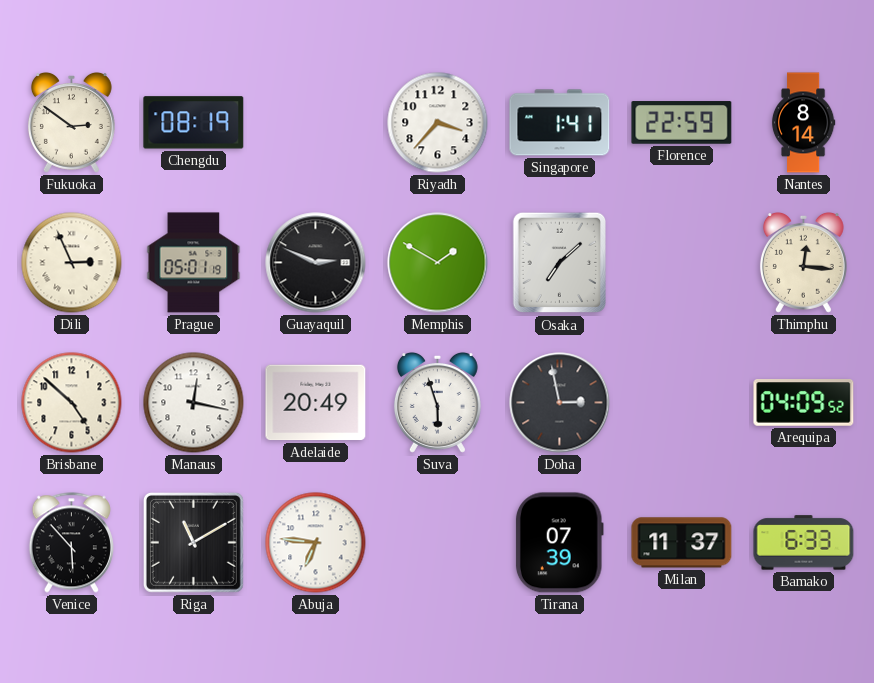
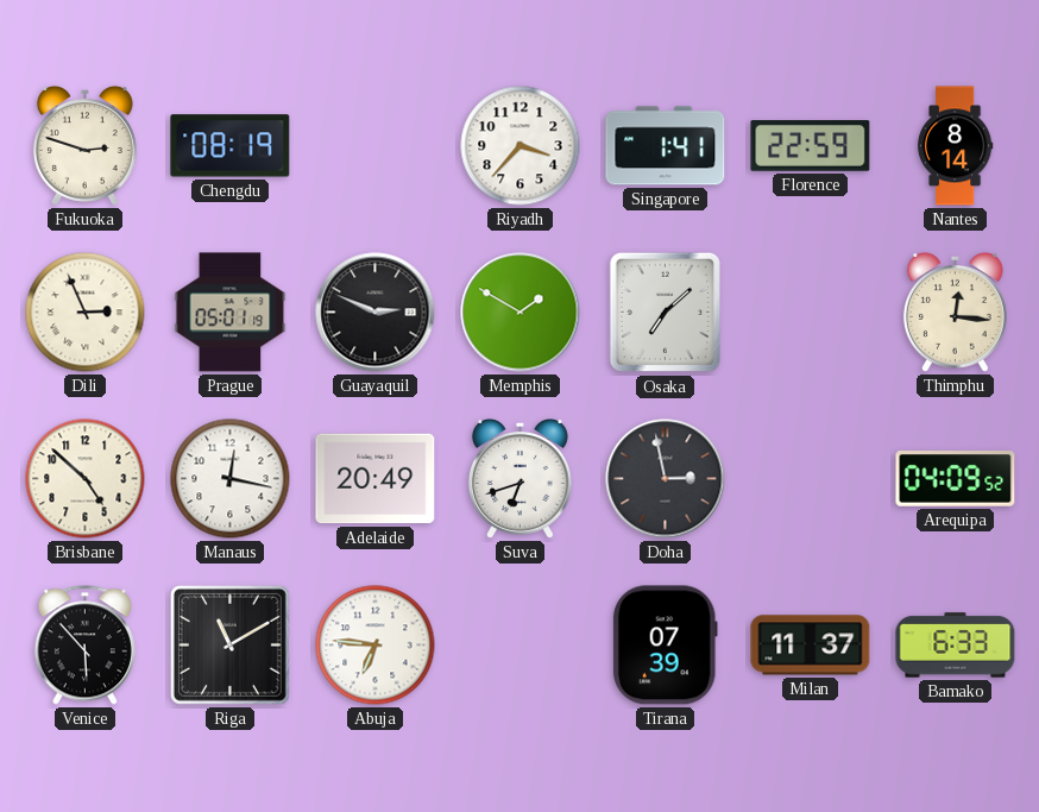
Fukuoka: 2:51 -> 2:48 (84, 146)
Suva: 5:57 -> 6:42 (519, 479)
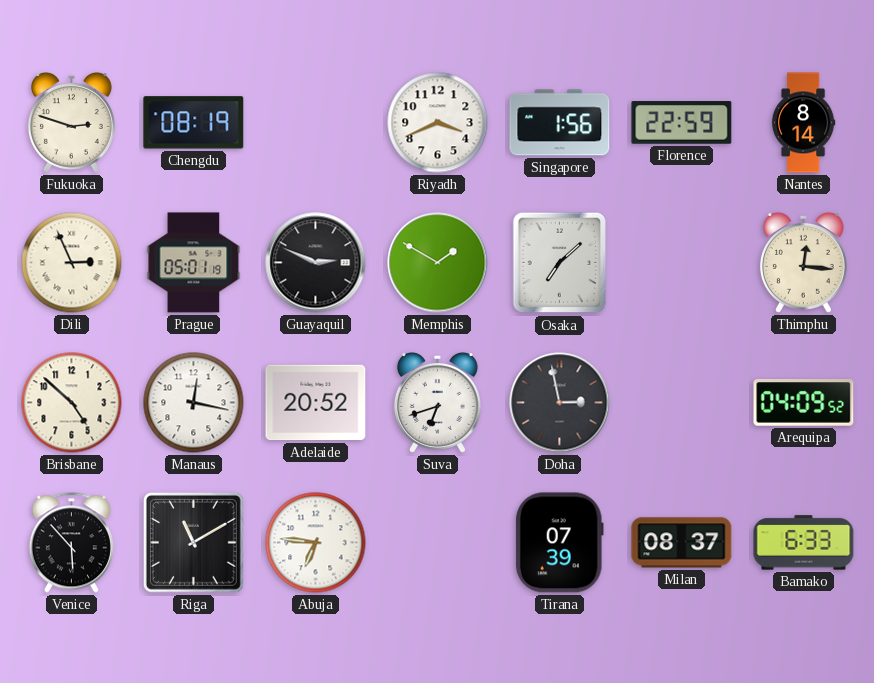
Riyadh: 3:37 -> 3:41 (438, 123)
Singapore: 1:41 -> 1:56 (560, 123)
Adelaide: 20:49 -> 20:52 (316, 403)
Milan: 11:37 -> 08:37 (682, 543)
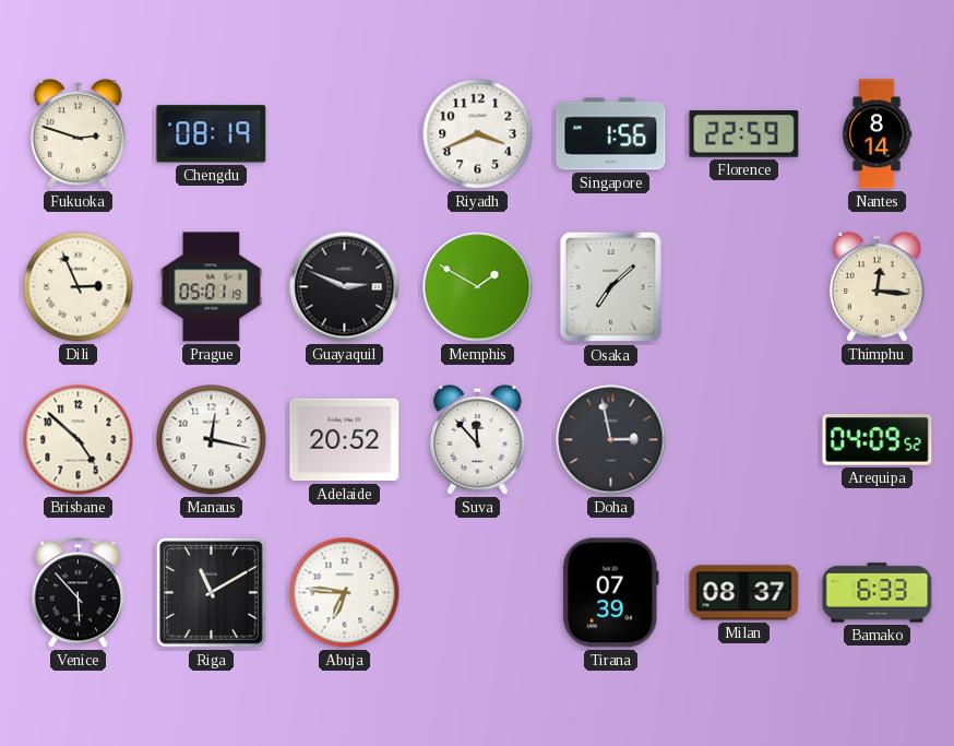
Suva: 6:42 -> 11:53 (477, 440)
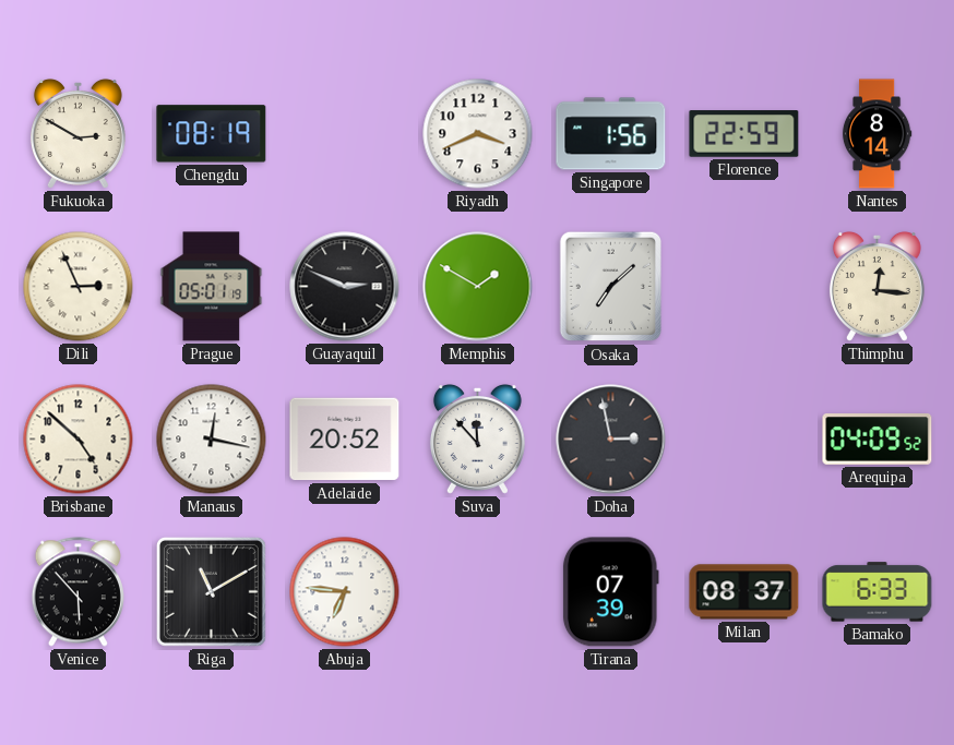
Fukuoka: 2:48 -> 2:50 (77, 134)
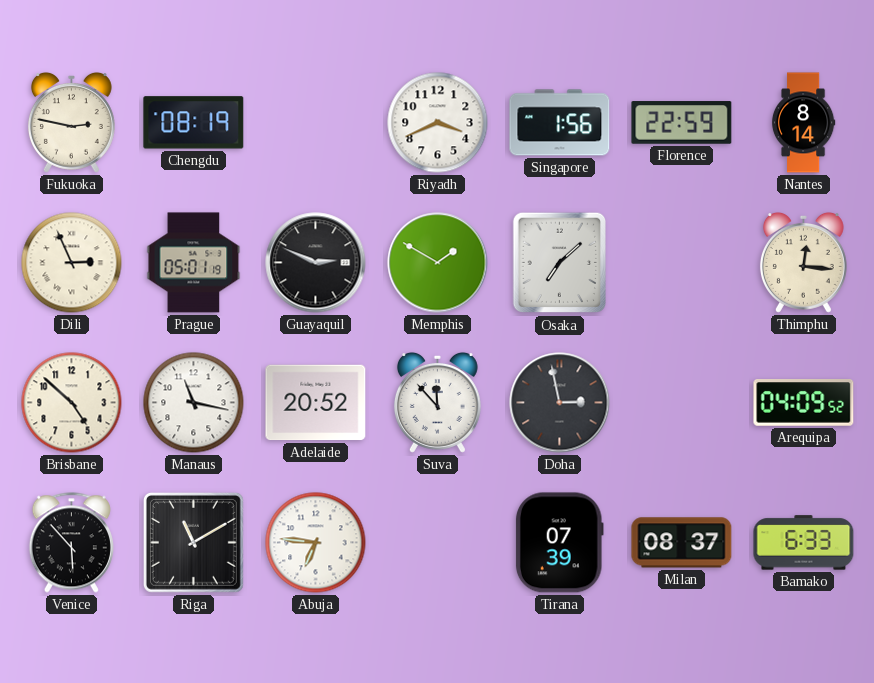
Fukuoka: 2:50 -> 2:47 (71, 123)
Manaus: 12:17 -> 11:17 (194, 403)
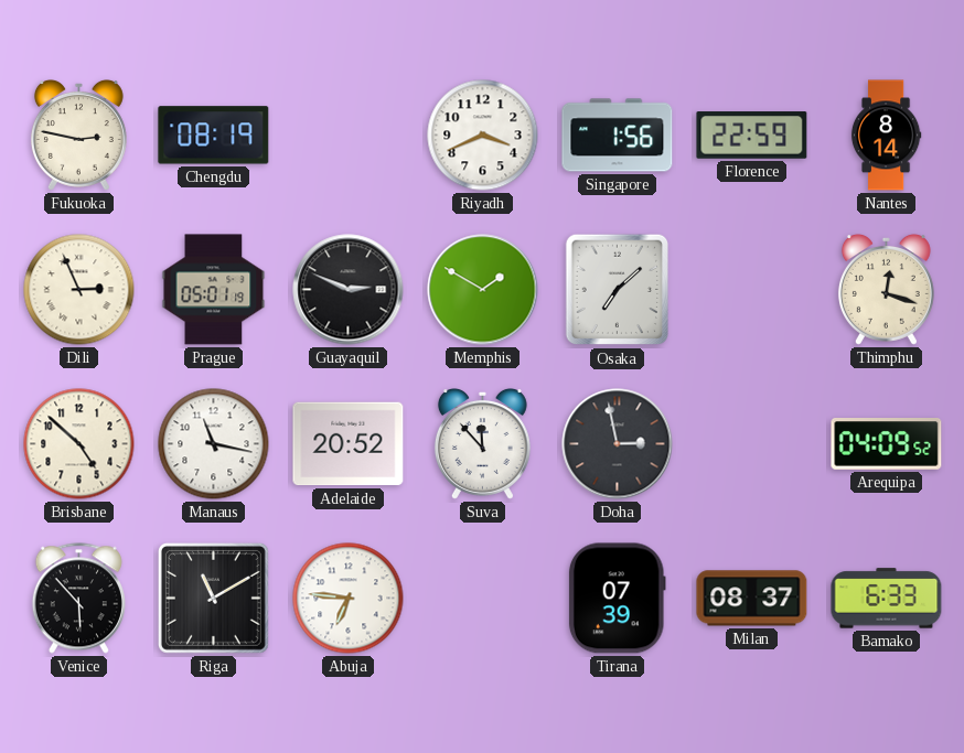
Thimphu: 12:16 -> 12:18 (886, 290)
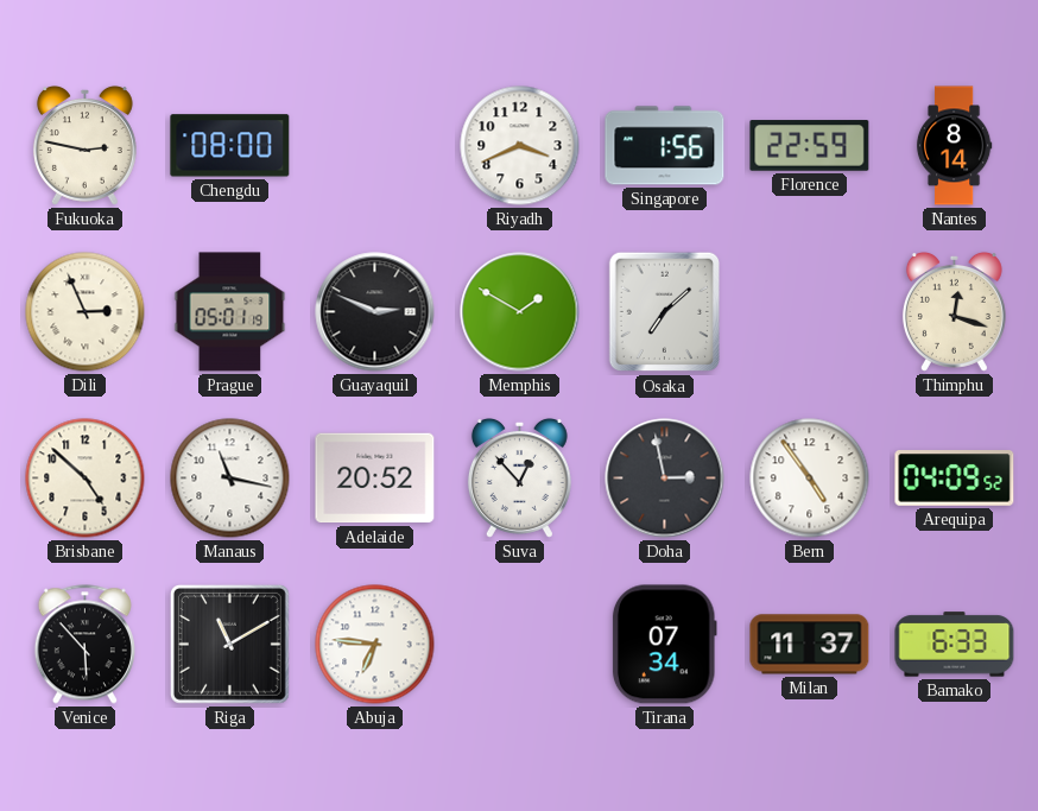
Chengdu: 08:19 -> 08:00 (230, 146)
Suva: 11:53 -> 12:53 (519, 479)
Bern: none -> 4:54 (810, 479)
Tirana: 07:39 -> 07:34 (664, 645)
Milan: 08:37 -> 11:37 (810, 645)
